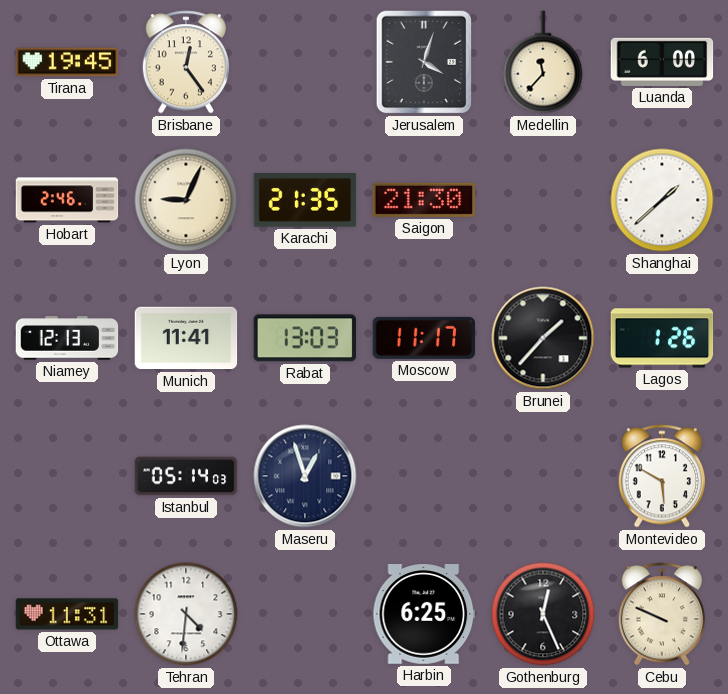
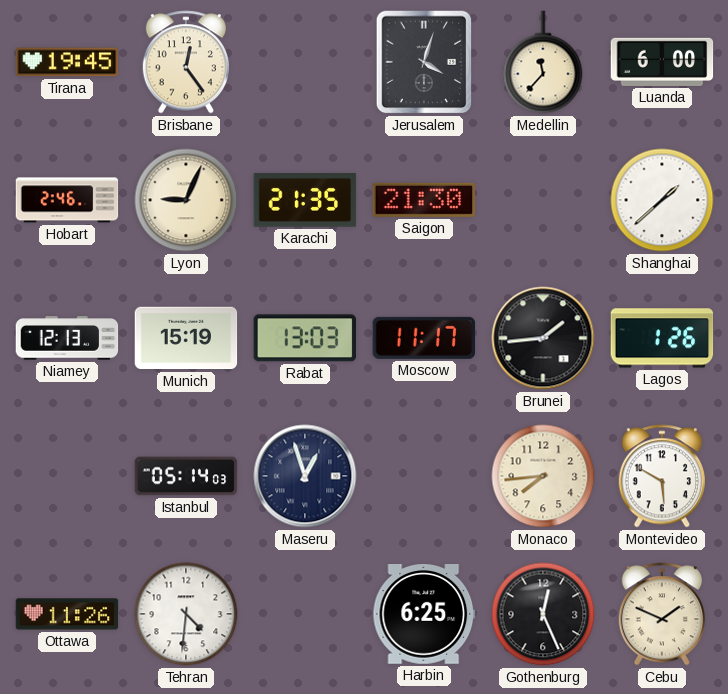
Munich: 11:41 -> 15:19 (186, 338)
Brunei: 1:37 -> 1:44 (543, 338)
Monaco: none -> 7:44 (543, 476)
Ottawa: 11:31 -> 11:26 (67, 614)
Cebu: 9:49 -> 1:49 (661, 614)
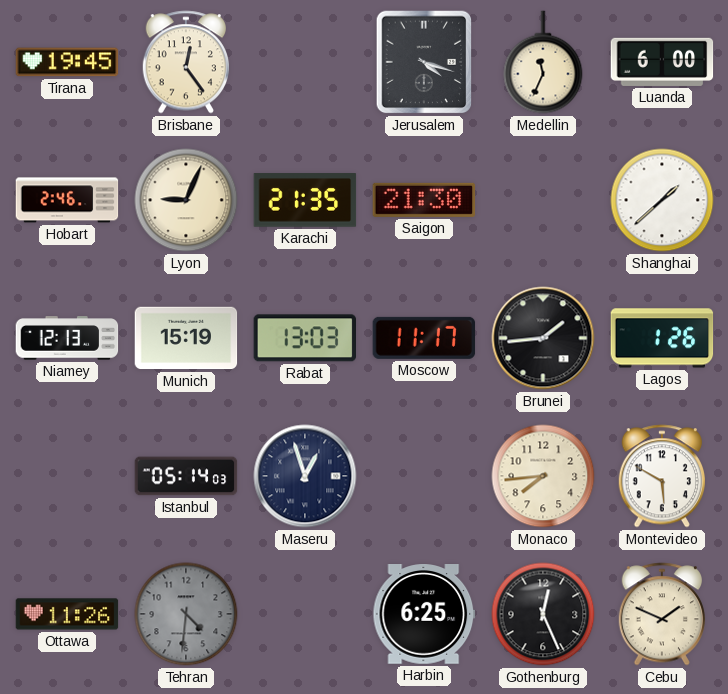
Jerusalem: 4:03 -> 4:18 (424, 62)
Medellin: 11:37 -> 11:34 (543, 62)
Tehran dial: white -> grey (186, 614)
